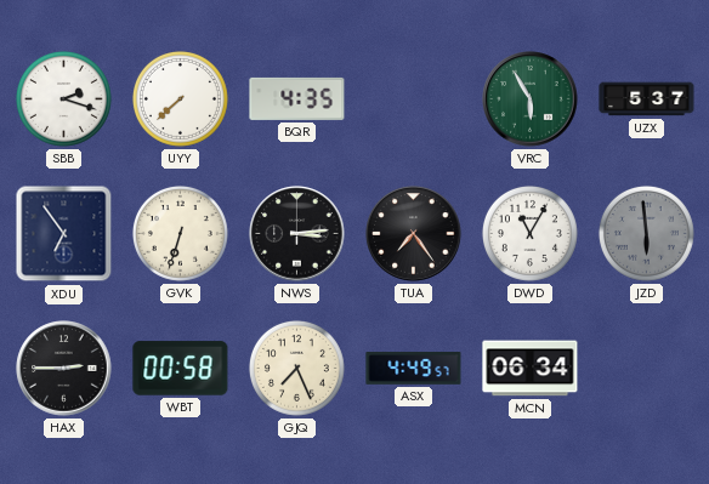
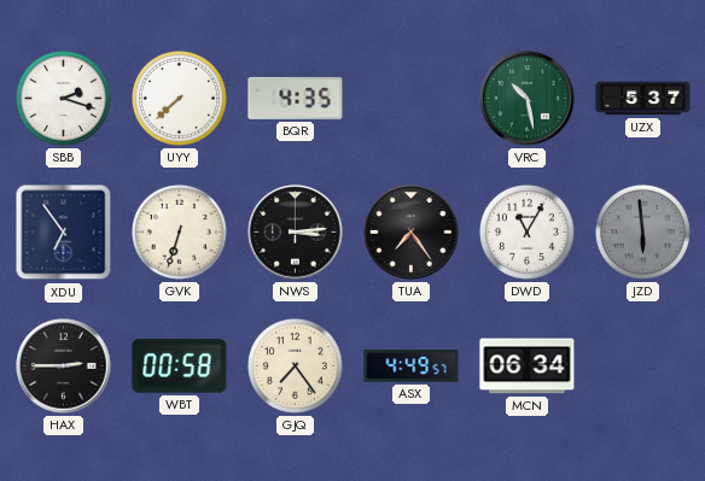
VRC: 5:55 -> 10:28 (528, 99)
GJQ: 7:26 -> 7:24 (295, 365)
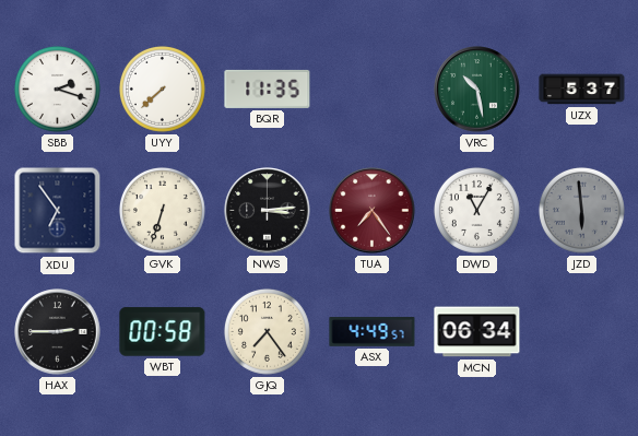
BQR: 4:35 -> 11:35 (268, 89)
TUA dial: black -> burgundy (373, 211)
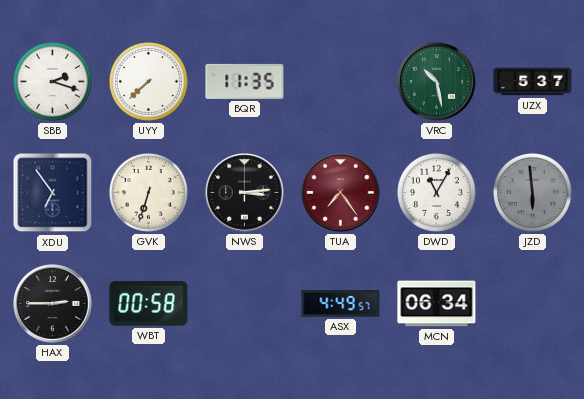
GJQ: 7:24 -> none (267, 331)
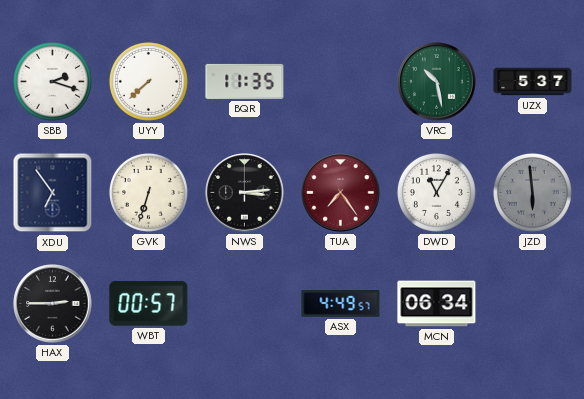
WBT: 00:58 -> 00:57 (149, 304)
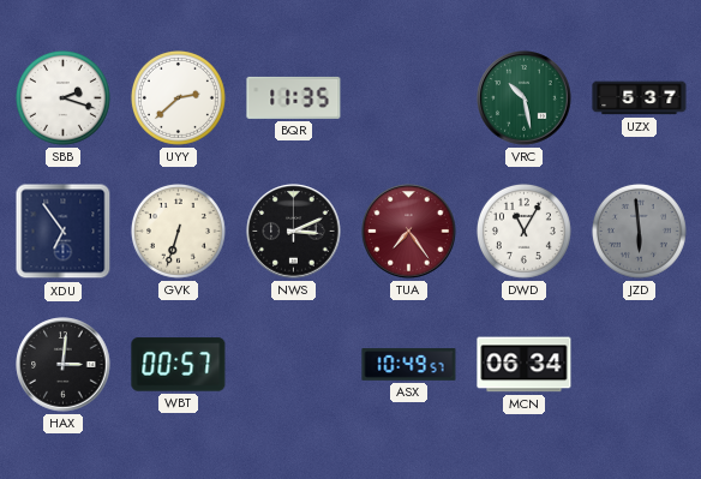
UYY: 7:38 -> 2:38 (178, 97)
NWS: 3:14 -> 3:11 (294, 232)
HAX: 2:45 -> 3:01 (64, 365)
ASX: 4:49 -> 10:49 (409, 365)
